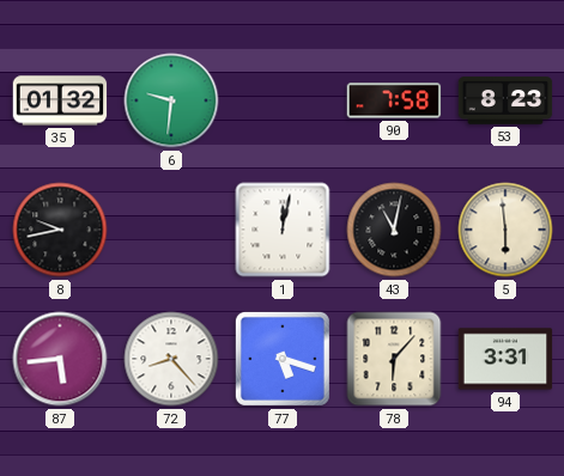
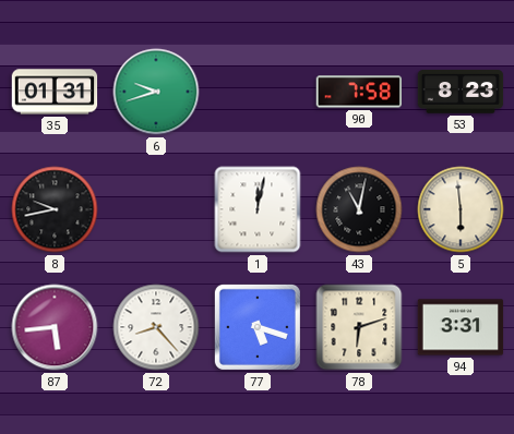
35: 01:32 -> 01:31 (55, 92)
6: 9:31 -> 9:42 (156, 92)
78: 6:07 -> 6:12 (359, 327)
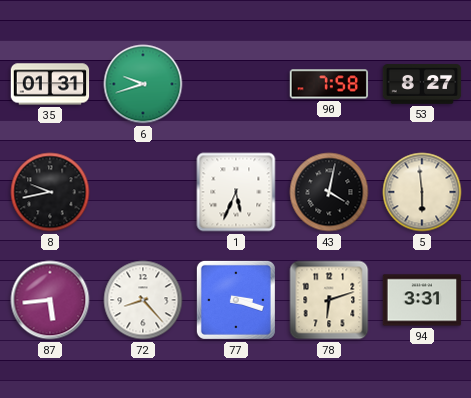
53: 8:23 -> 8:27 (422, 84)
1: 12:02 -> 5:34 (236, 192)
43: 11:02 -> 4:02 (329, 192)
77: 5:18 -> 3:18 (236, 300)
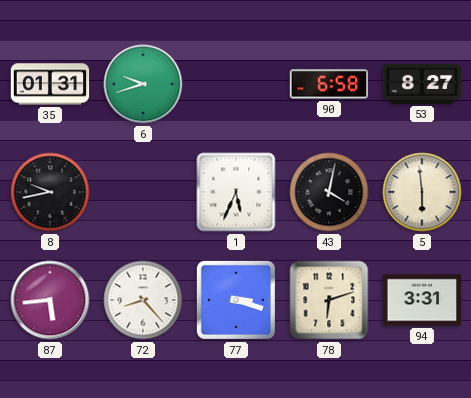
90: 7:58 -> 6:58 (329, 84)
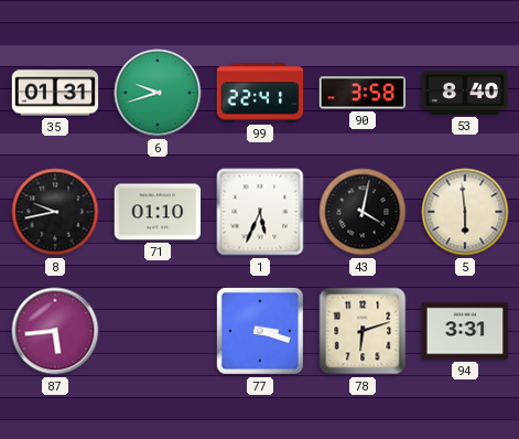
99: none -> 22:41 (260, 93)
90: 6:58 -> 3:58 (363, 93)
53: 8:27 -> 8:40 (465, 93)
71: none -> 01:10 (158, 212)
72: 8:23 -> none (143, 300)
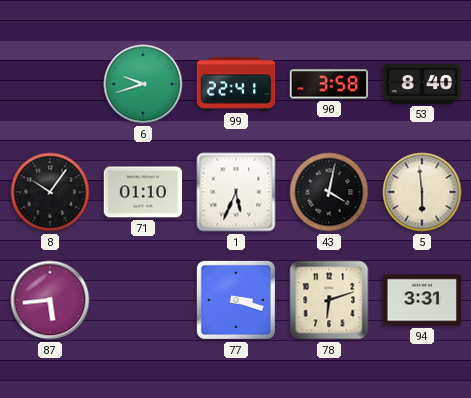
35: 01:31 -> none (55, 93)
8: 9:43 -> 10:06 (50, 192)
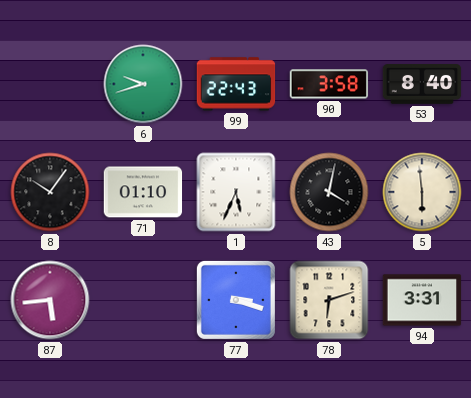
99: 22:41 -> 22:43 (236, 84)
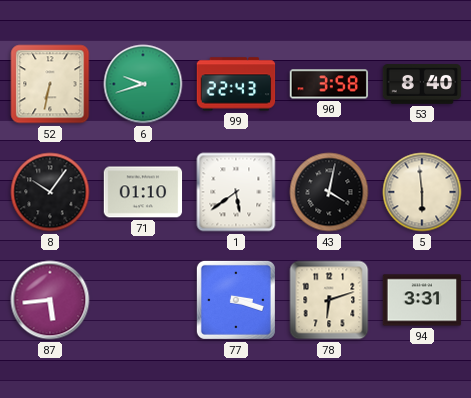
52: none -> 6:32 (50, 84)
1: 5:34 -> 5:39 (236, 192)
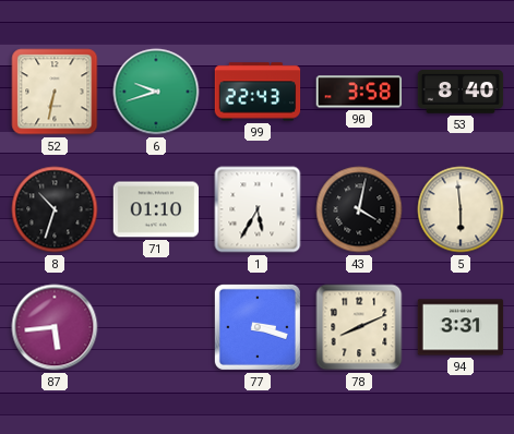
8: 10:06 -> 10:33 (55, 209)
1: 5:39 -> 5:35 (258, 209)
78: 6:12 -> 8:11 (359, 327)
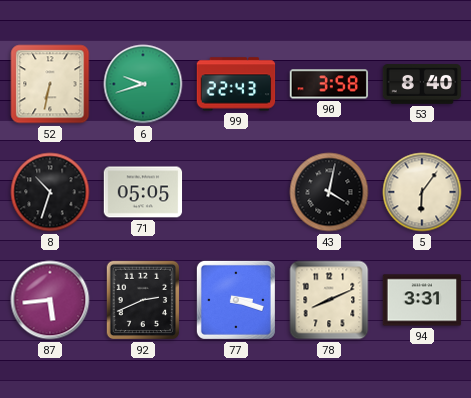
71: 01:10 -> 05:05 (143, 192)
1: 5:35 -> none (258, 209)
5: 5:59 -> 6:06 (422, 192)
92: none -> 2:41 (143, 300)
